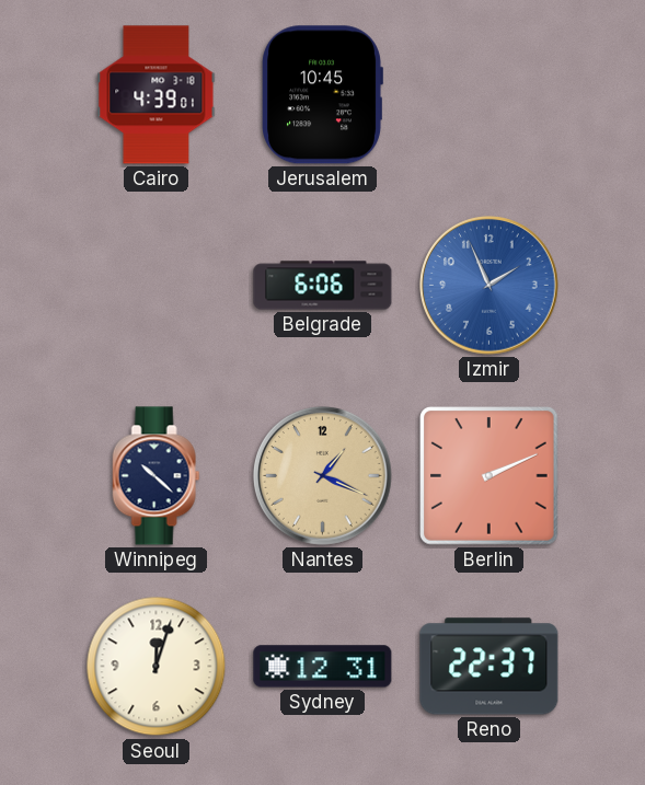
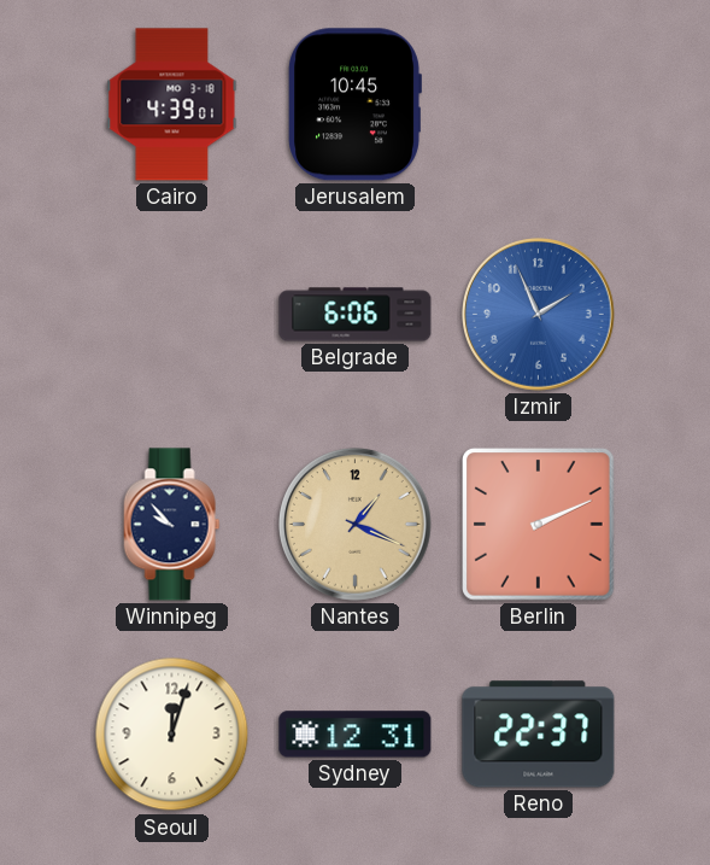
Winnipeg: 10:22 -> 9:53 (172, 525)
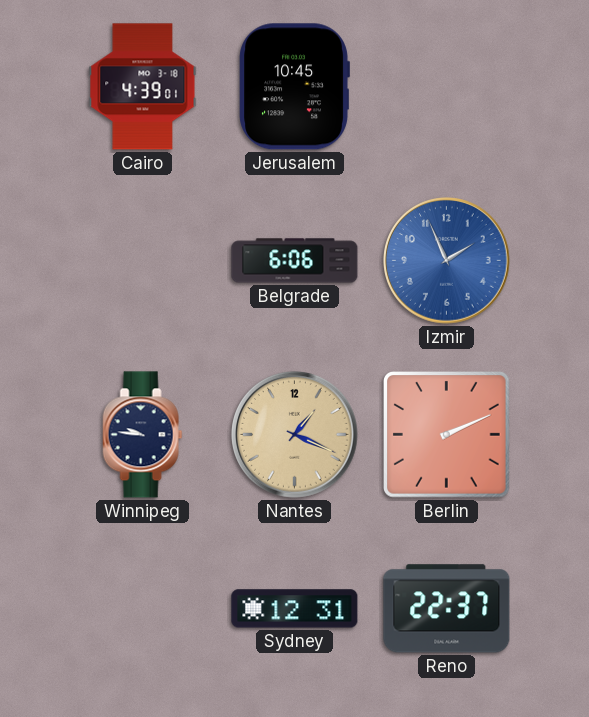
Winnipeg: 9:53 -> 9:46 (143, 435)
Seoul: 12:03 -> none (172, 735)
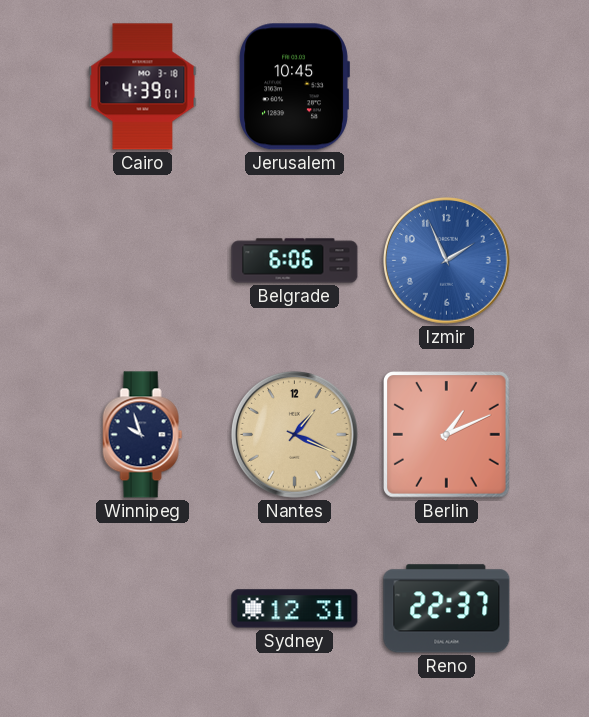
Winnipeg: 9:46 -> 9:57 (143, 435)
Berlin: 2:11 -> 1:11 (447, 435)
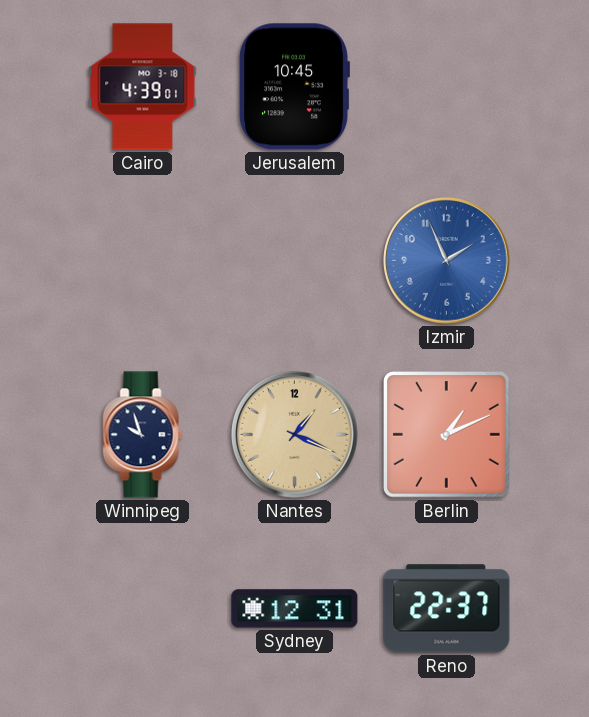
Belgrade: 6:06 -> none (295, 261)
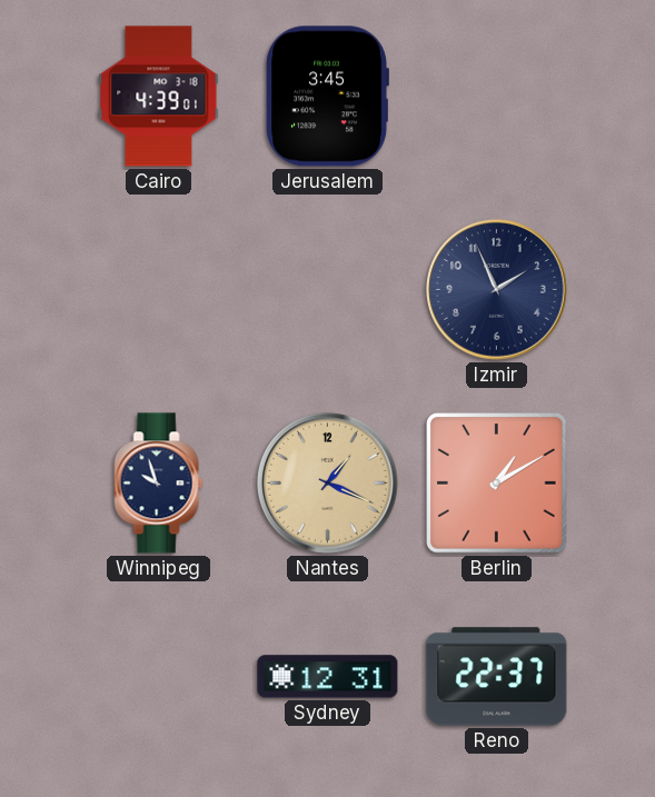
Jerusalem: 10:45 -> 3:45 (327, 97)
Izmir dial: blue -> navy (497, 290)
Berlin: 1:11 -> 1:10 (497, 484)
